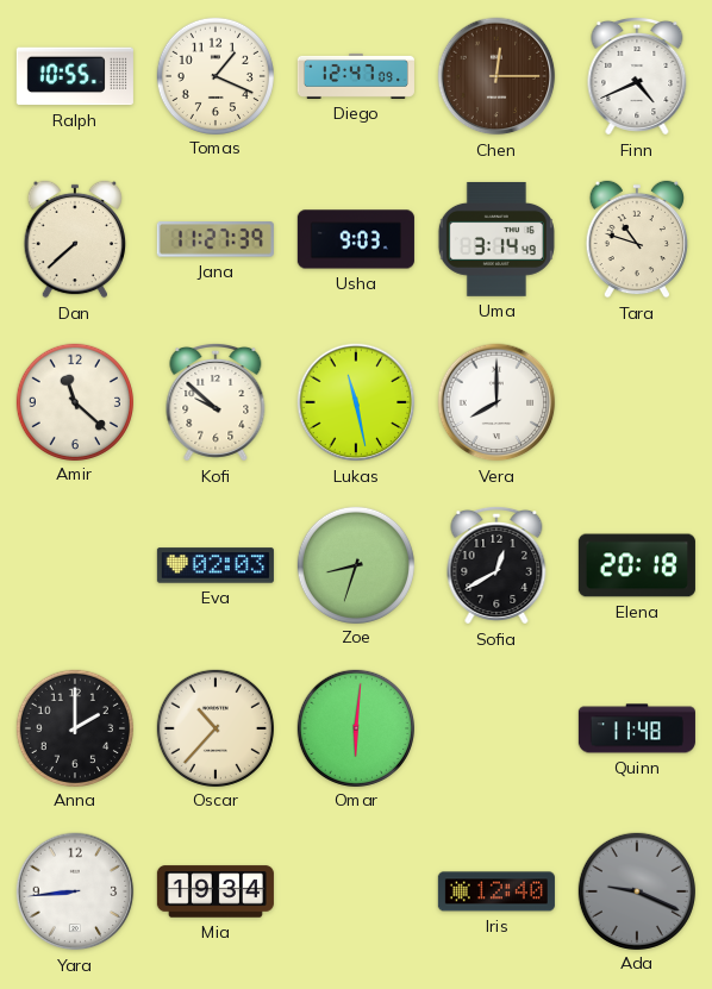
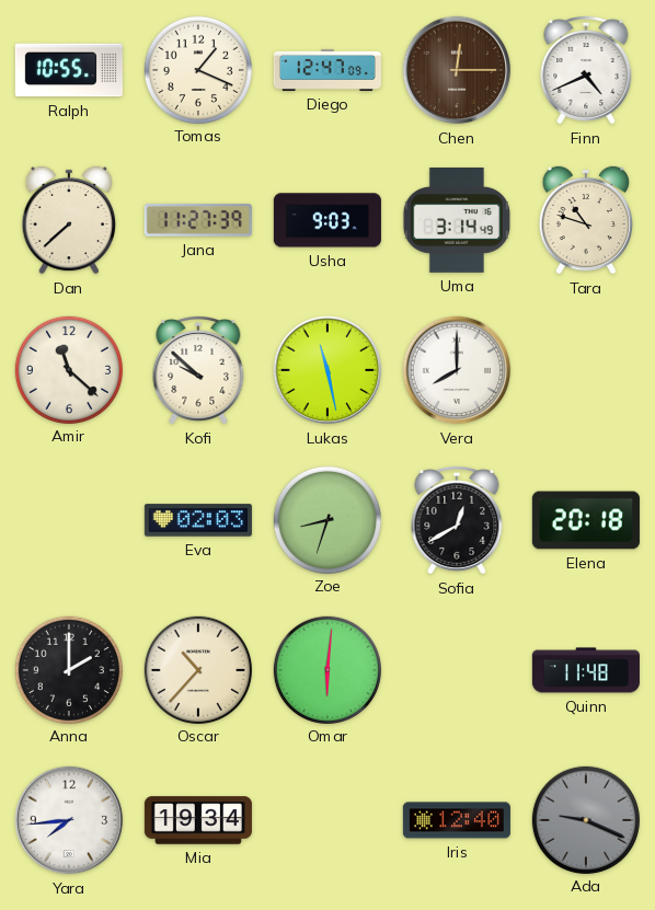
Yara: 8:44 -> 7:44 (69, 820)
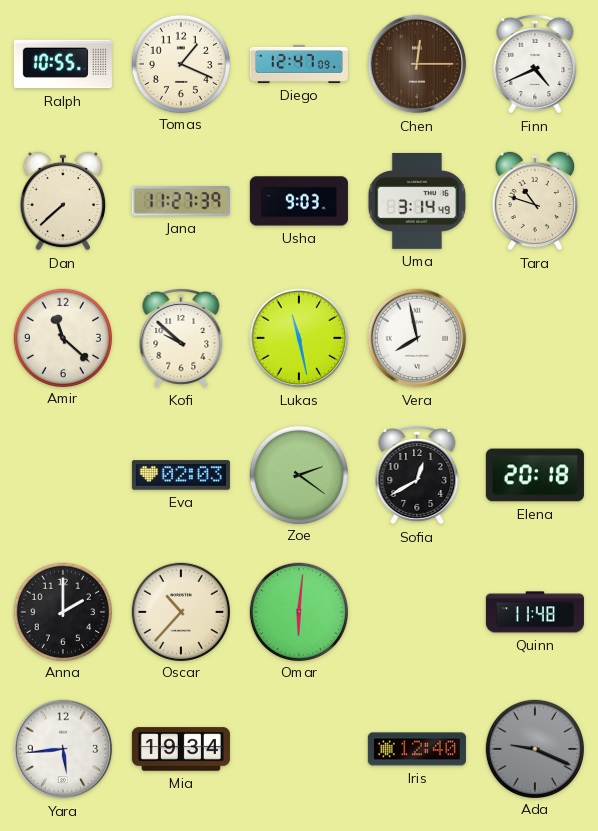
Vera: 8:00 -> 7:58 (417, 338)
Zoe: 8:33 -> 2:21 (298, 474)
Yara: 7:44 -> 5:44 (63, 749)
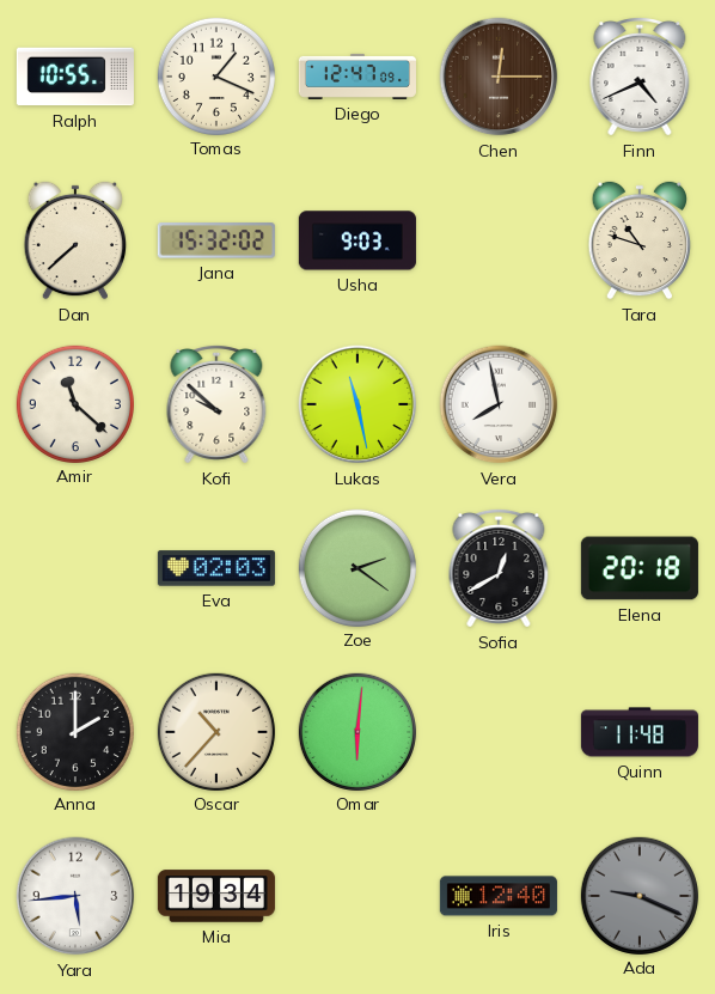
Jana: 11:27 -> 15:32 (216, 240)
Uma: 3:14 -> none (417, 201)
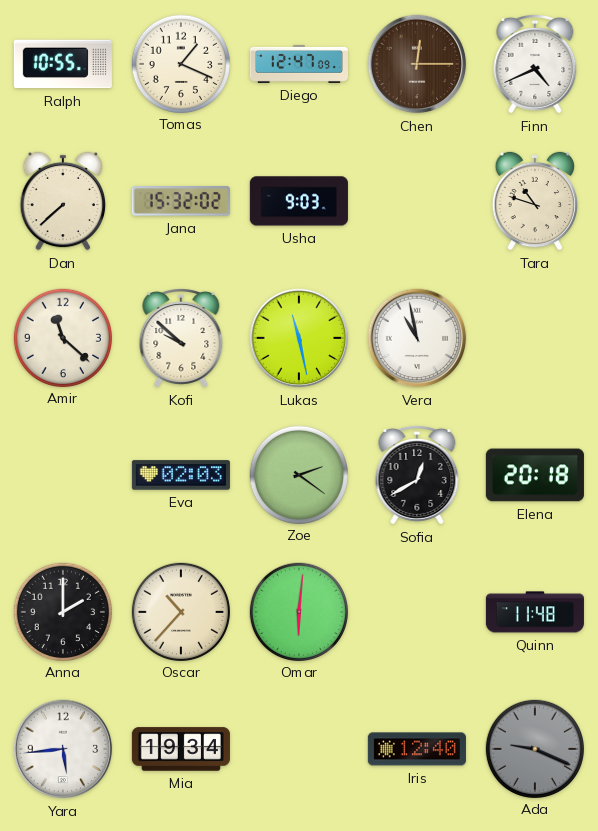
Vera: 7:58 -> 10:58 (417, 338)
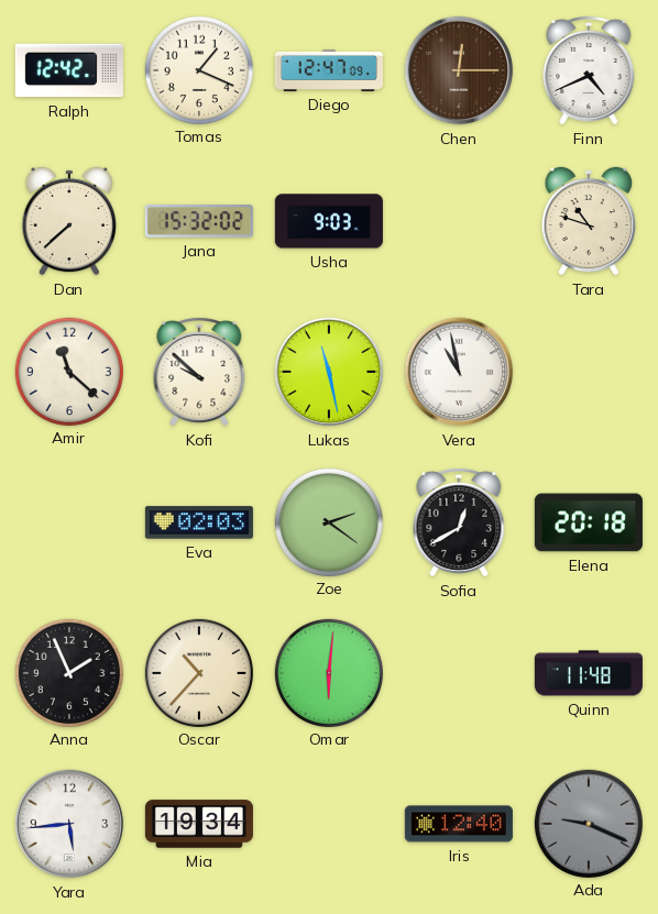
Ralph: 10:55 -> 12:42 (69, 70)
Anna: 2:00 -> 1:56 (68, 672)
